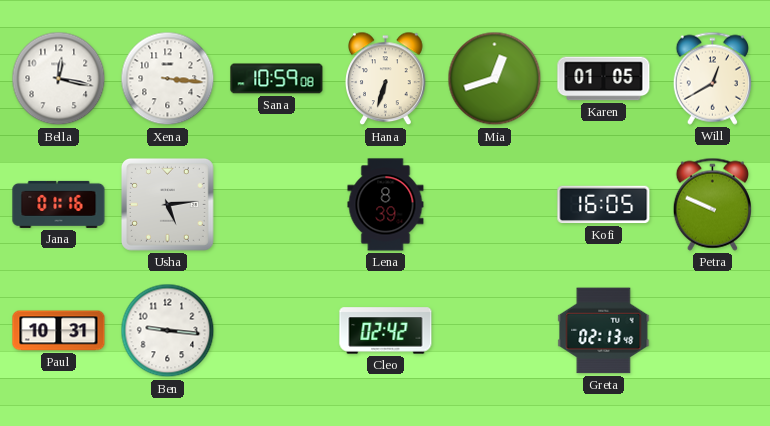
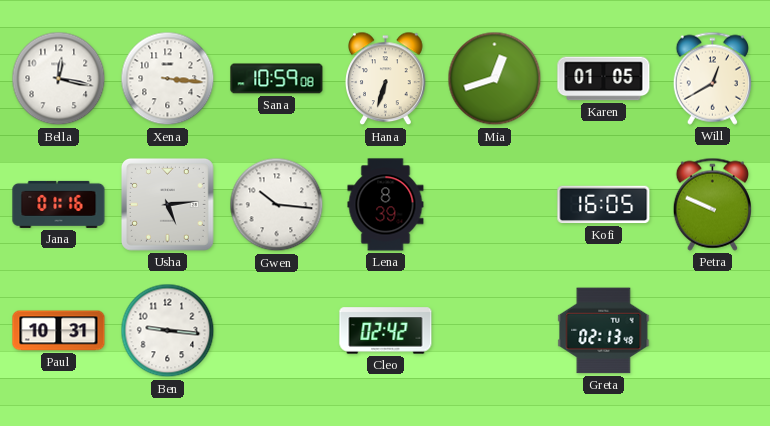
Gwen: none -> 10:16 (277, 205)
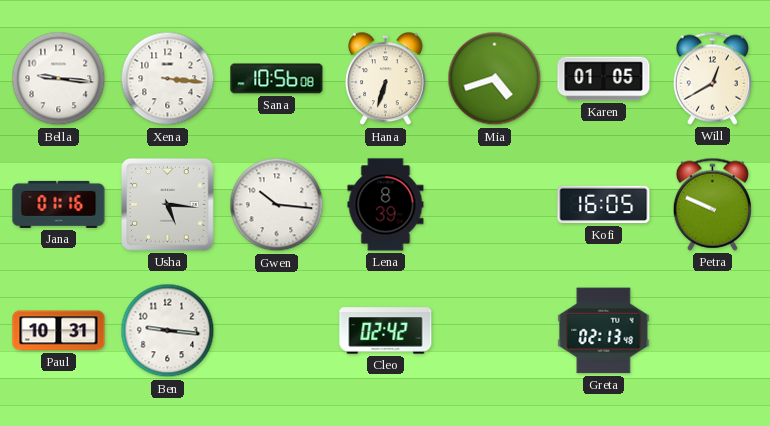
Bella: 12:17 -> 9:16 (59, 79)
Sana: 10:59 -> 10:56 (277, 79)
Mia: 12:42 -> 4:42 (495, 79)
Usha: 5:14 -> 5:16 (167, 204)
